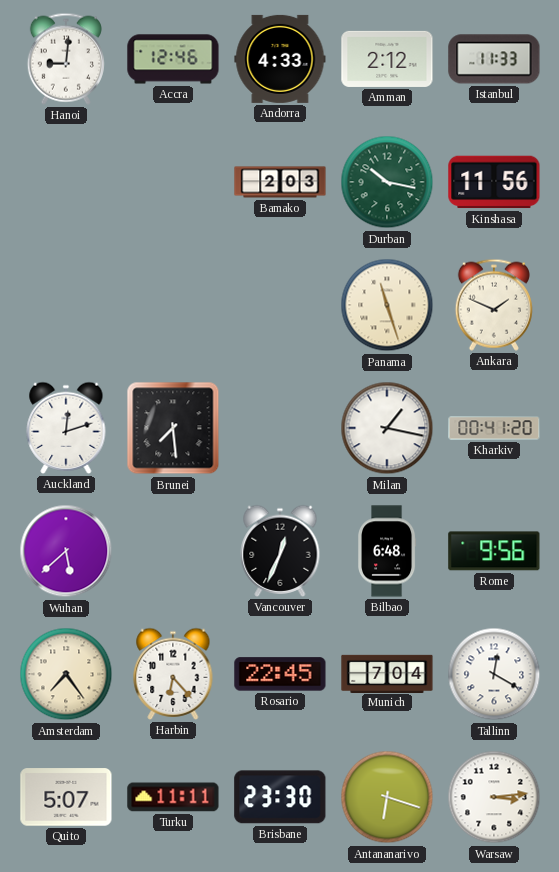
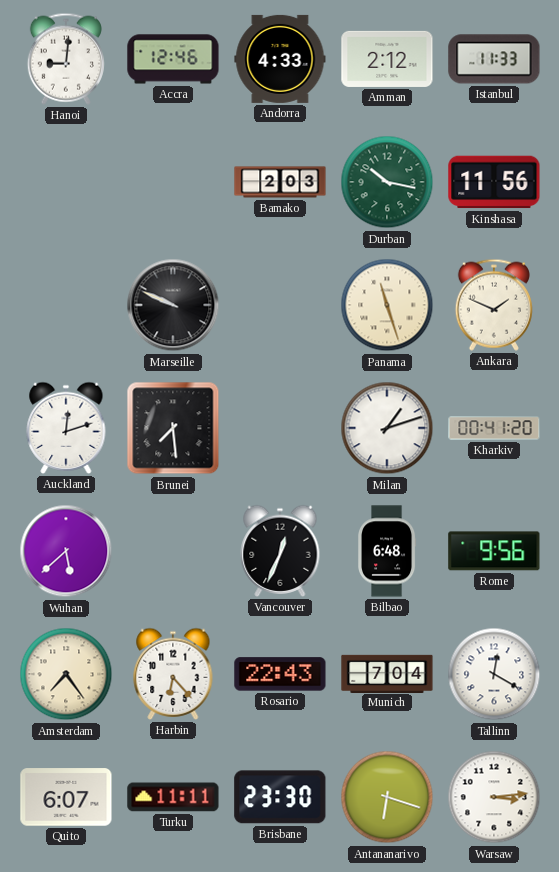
Marseille: none -> 9:49 (173, 305)
Milan: 1:17 -> 1:12 (387, 428)
Rosario: 22:45 -> 22:43 (280, 674)
Quito: 5:07 -> 6:07 (66, 797)
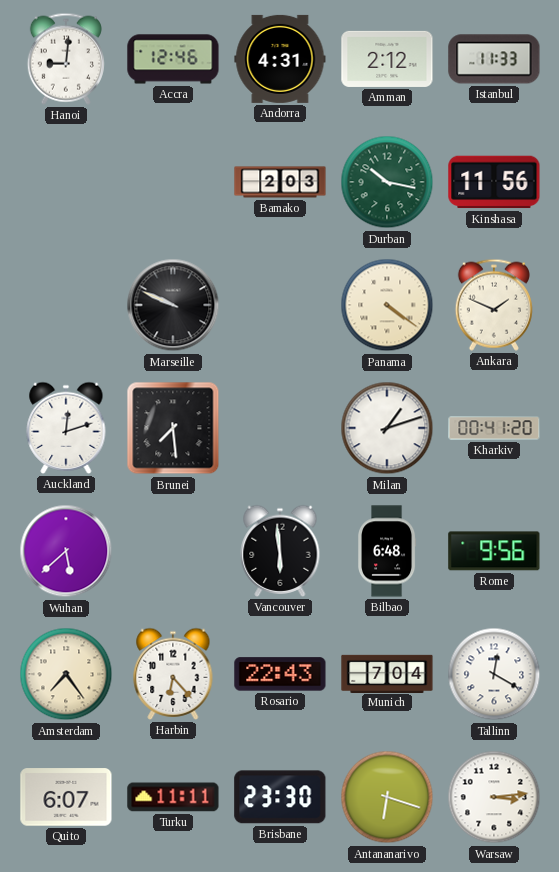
Andorra: 4:33 -> 4:31 (280, 59)
Panama: 11:27 -> 4:21 (387, 305)
Vancouver: 12:34 -> 5:59 (280, 551)
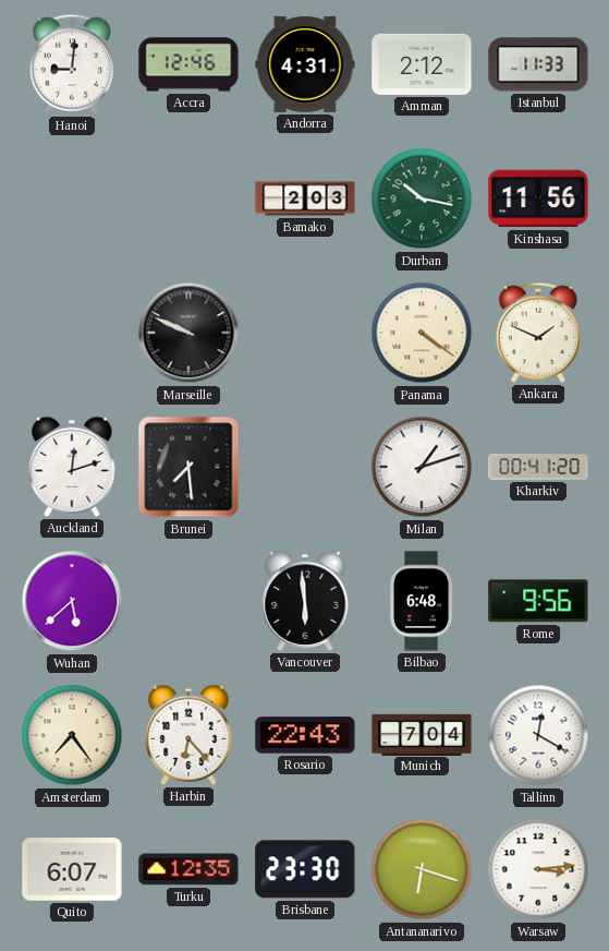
Turku: 11:11 -> 12:35 (188, 869)
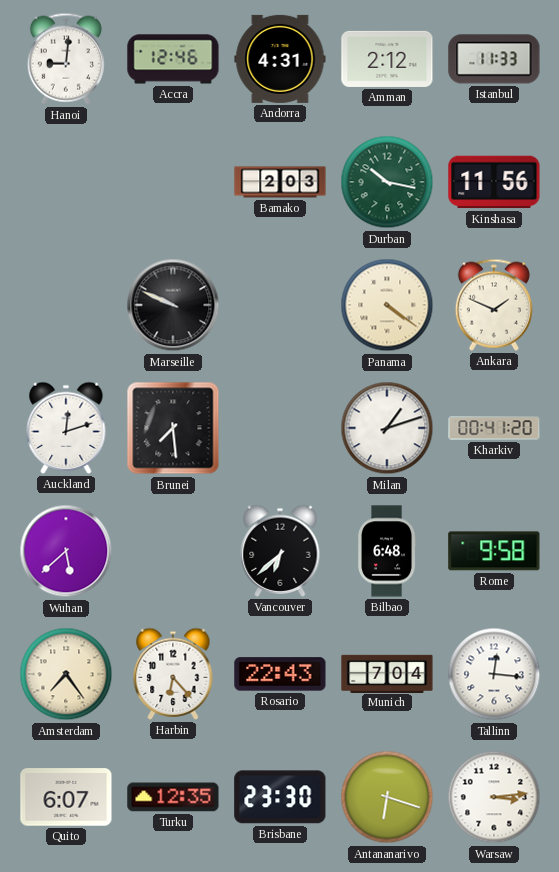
Vancouver: 5:59 -> 6:38 (280, 551)
Rome: 9:56 -> 9:58 (494, 551)
Tallinn: 12:20 -> 12:16 (494, 674)
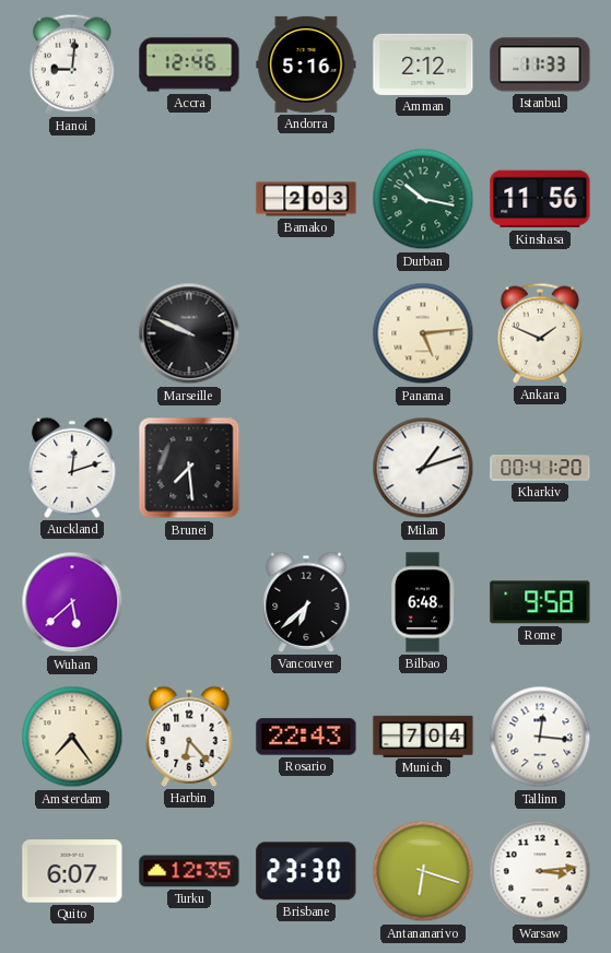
Andorra: 4:31 -> 5:16 (306, 64)
Panama: 4:21 -> 5:14 (423, 333)
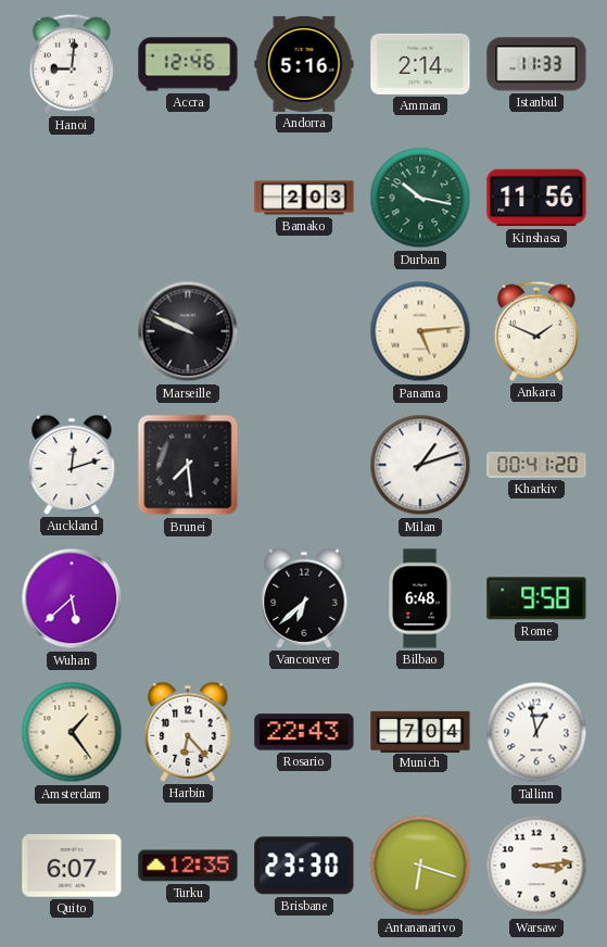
Amman: 2:12 -> 2:14 (420, 64)
Amsterdam: 7:24 -> 1:24 (72, 732)
Tallinn: 12:16 -> 12:58 (536, 732)
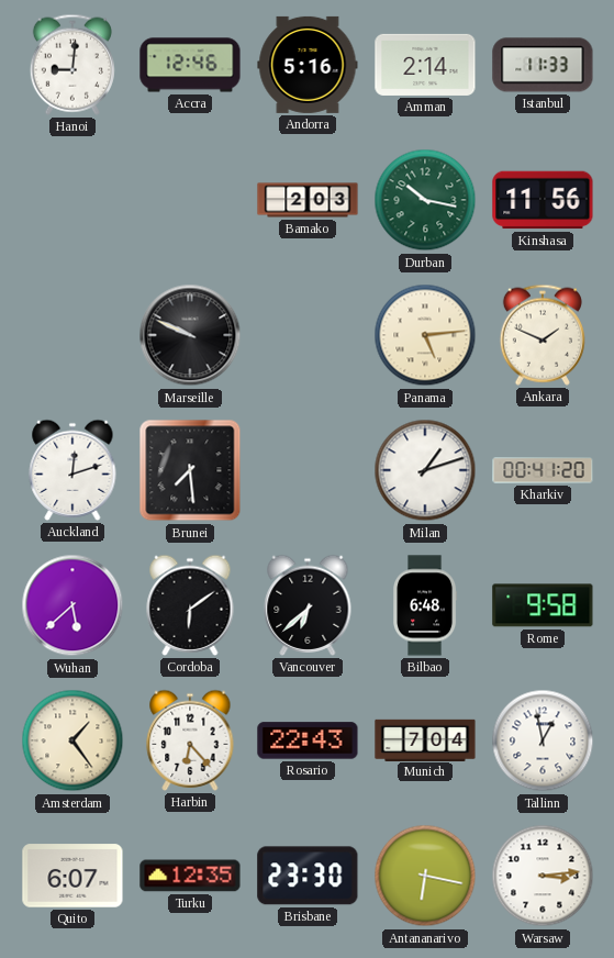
Cordoba: none -> 6:09 (190, 605)
Antananarivo: 6:18 -> 6:17 (425, 876)
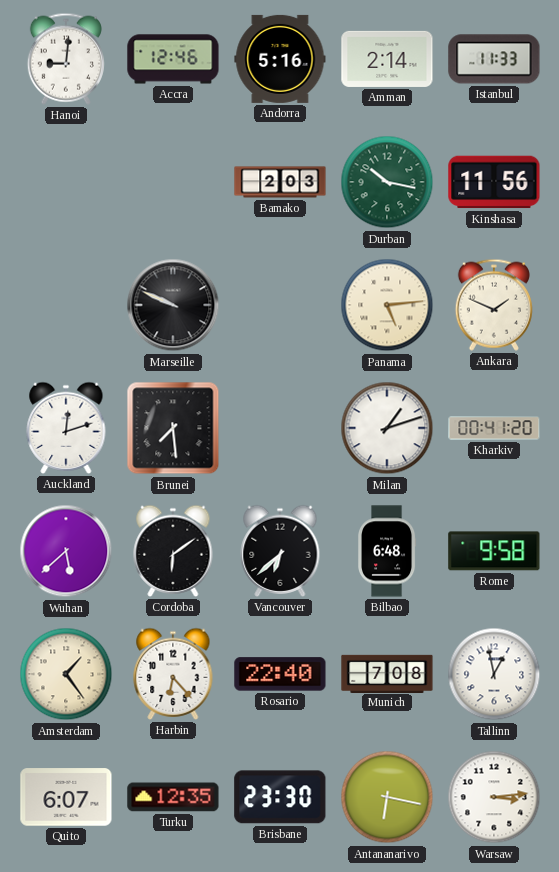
Rosario: 22:43 -> 22:40 (280, 674)
Munich: 7:04 -> 7:08 (387, 673)
